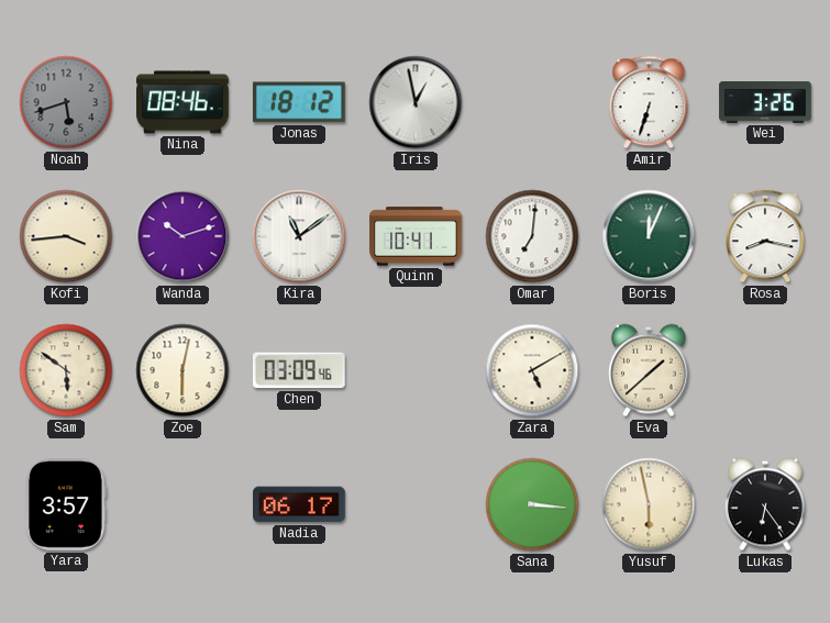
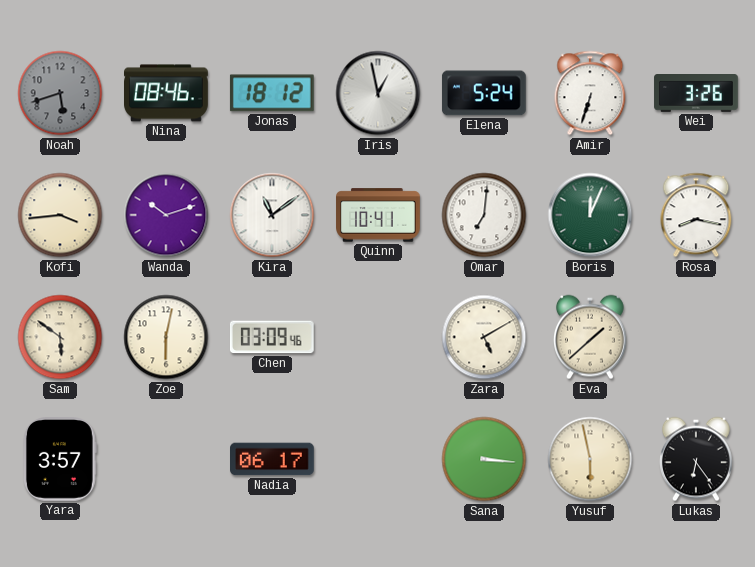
Elena: none -> 5:24 (484, 93)
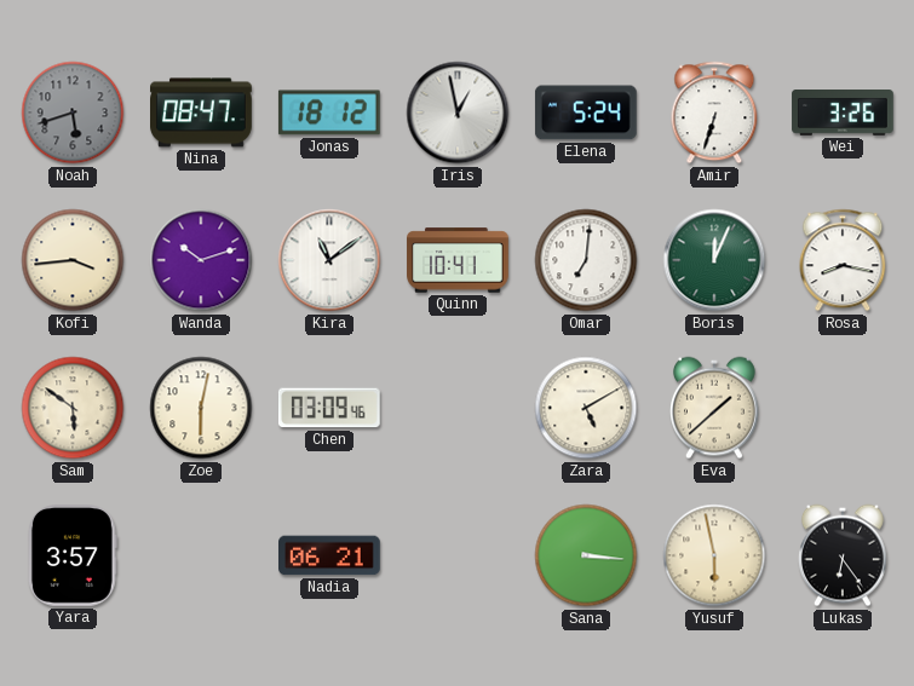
Nina: 08:46 -> 08:47 (201, 113)
Nadia: 06:17 -> 06:21 (330, 555)
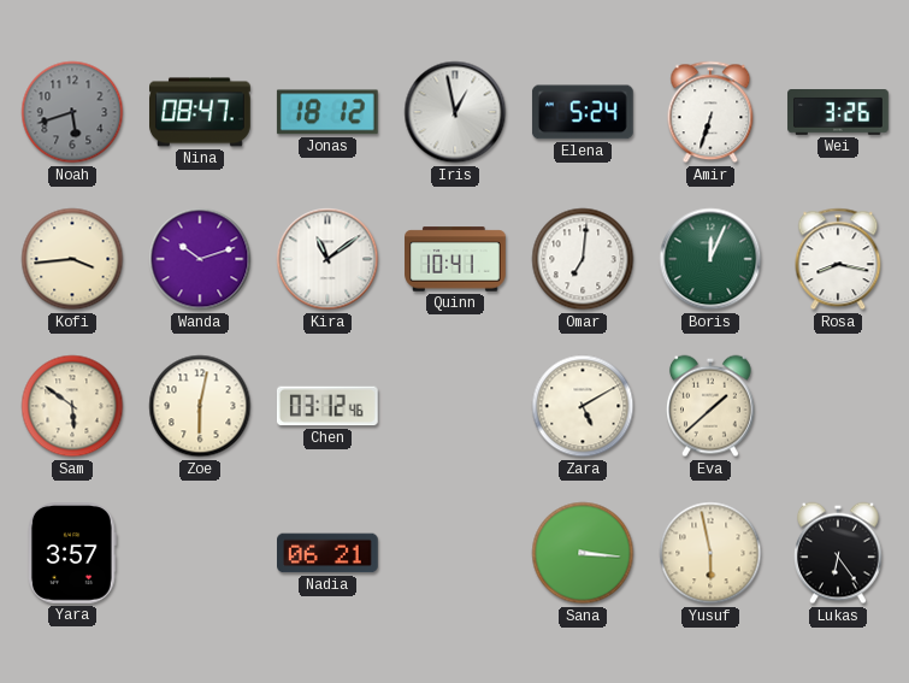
Chen: 03:09 -> 03:12 (327, 406)
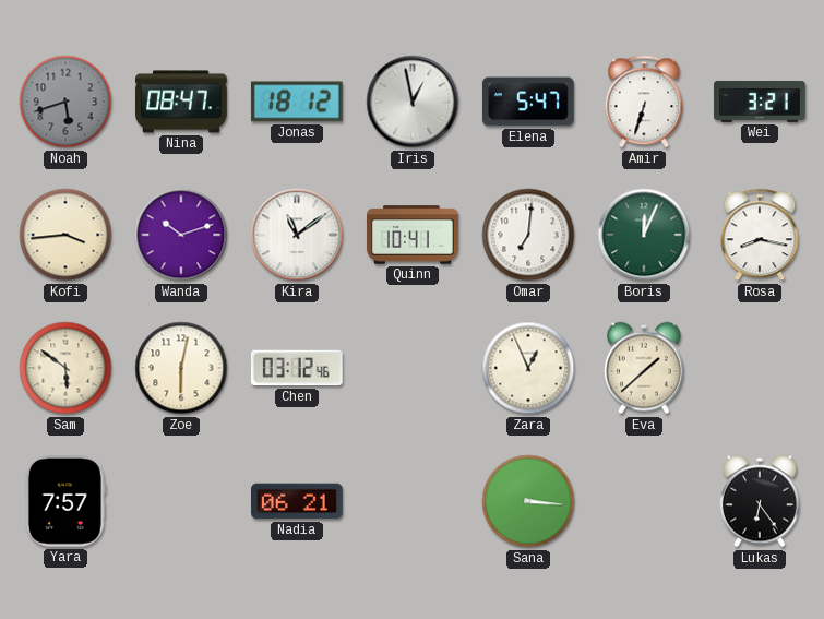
Elena: 5:24 -> 5:47 (528, 102)
Wei: 3:26 -> 3:21 (760, 103)
Zara: 5:10 -> 12:56 (528, 368)
Yara: 3:57 -> 7:57 (65, 502)
Yusuf: 5:58 -> none (710, 553)
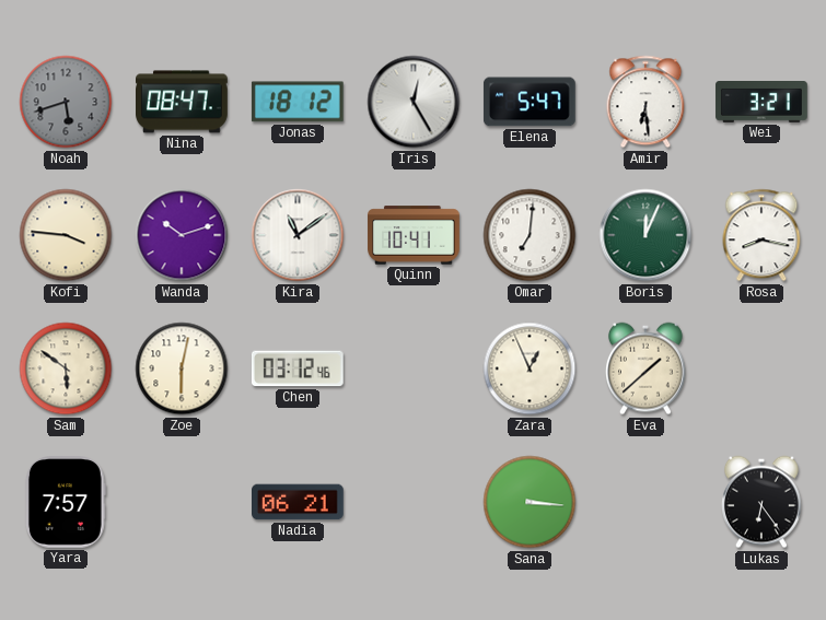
Iris: 12:58 -> 12:25 (414, 102)
Amir: 6:33 -> 6:29 (645, 102)
Kofi: 3:44 -> 3:46 (66, 235)
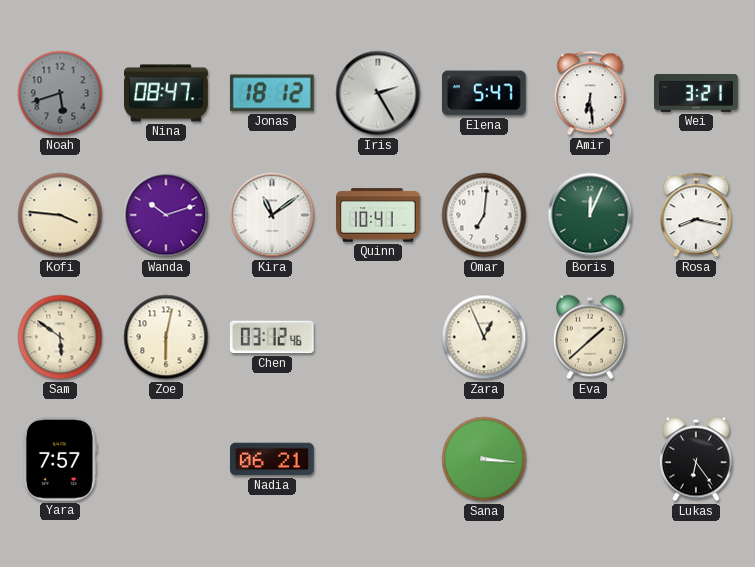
Iris: 12:25 -> 2:25 (378, 93)
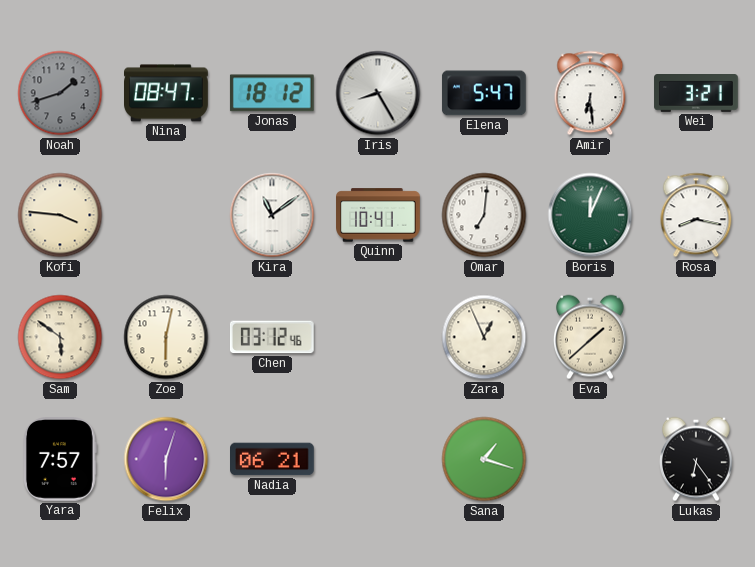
Noah: 5:42 -> 1:42 (60, 93)
Iris: 2:25 -> 8:25 (378, 93)
Wanda: 10:12 -> none (166, 215)
Felix: none -> 6:03 (166, 459)
Sana: 3:16 -> 1:18 (484, 459)
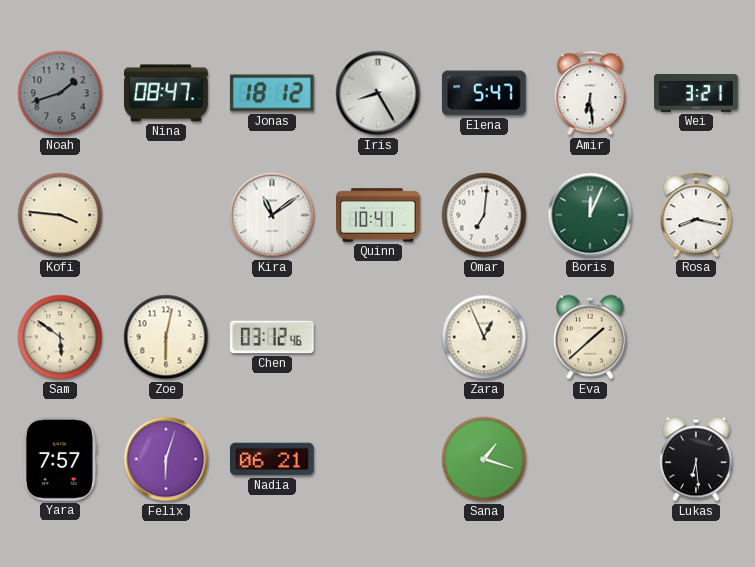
Lukas: 6:24 -> 6:29 (697, 459)
